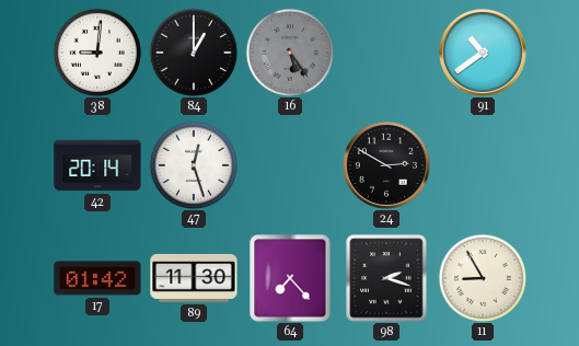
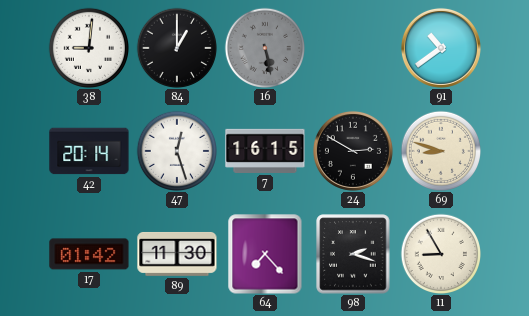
16: 5:24 -> 5:28 (264, 47)
7: none -> 16:15 (265, 151)
69: none -> 8:48 (440, 150)
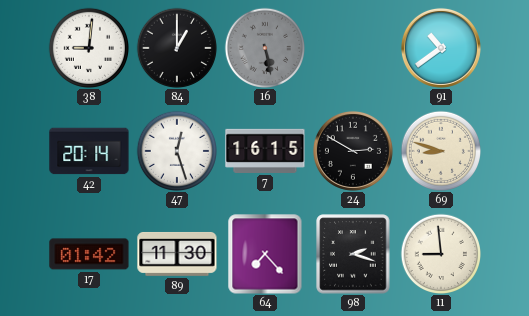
11: 8:55 -> 8:59 (440, 253)
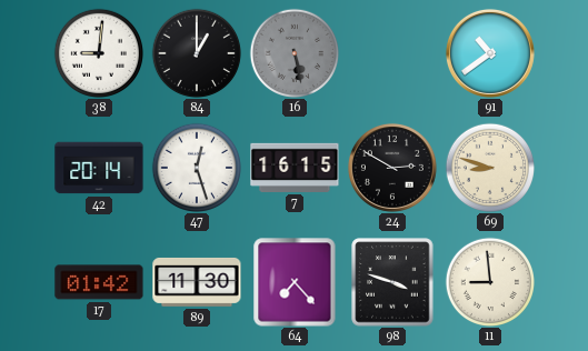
98: 2:18 -> 3:48 (392, 282)
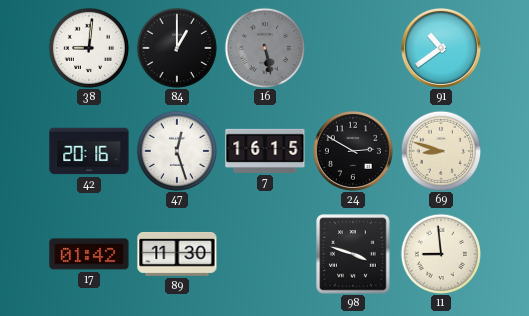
42: 20:14 -> 20:16 (89, 151)
64: 7:23 -> none (295, 282)
